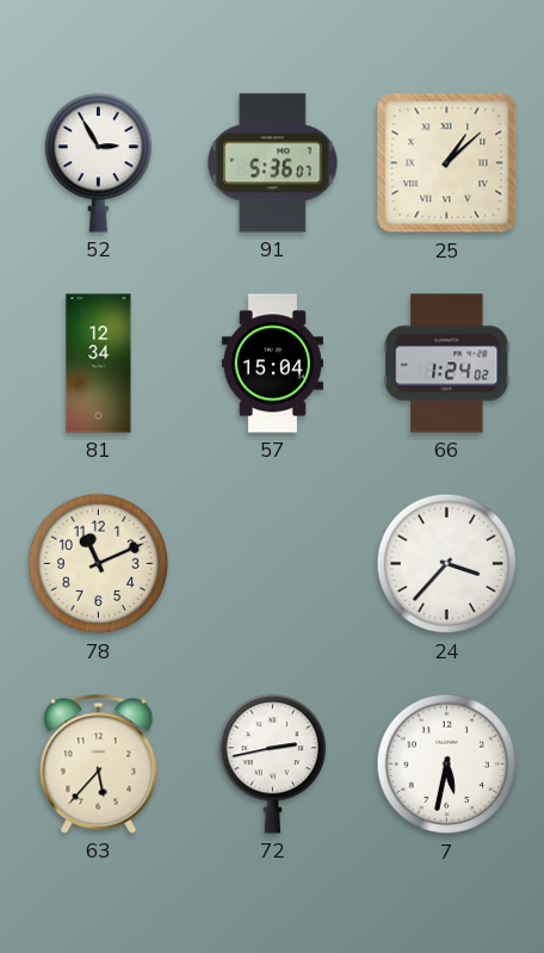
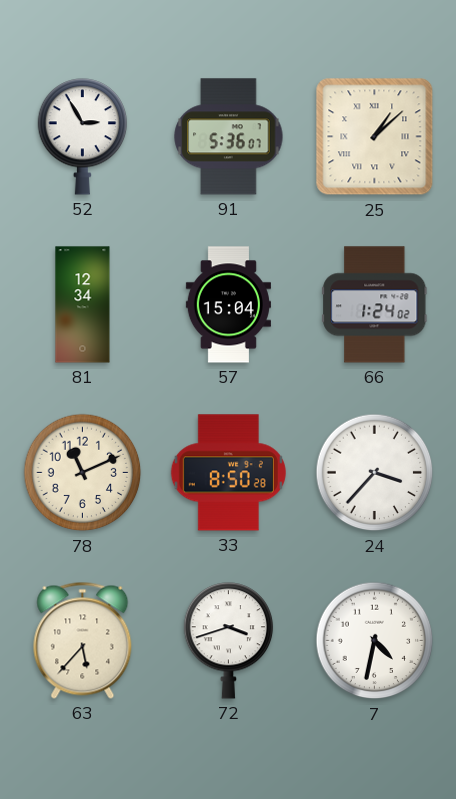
33: none -> 8:50 (228, 473)
72: 2:43 -> 3:42 (229, 641)
7: 5:32 -> 4:32 (375, 641)
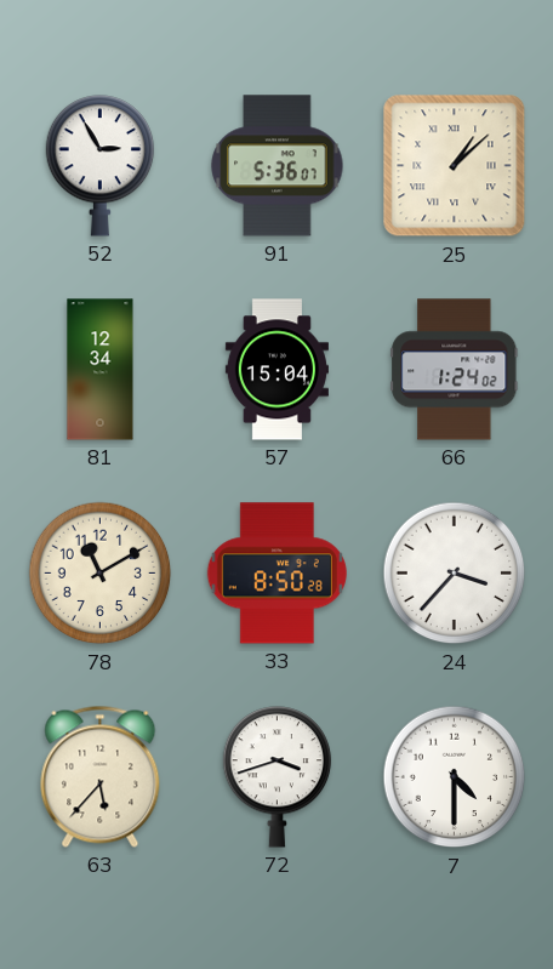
78: 11:11 -> 11:10 (101, 574)
7: 4:32 -> 4:30 (455, 777)
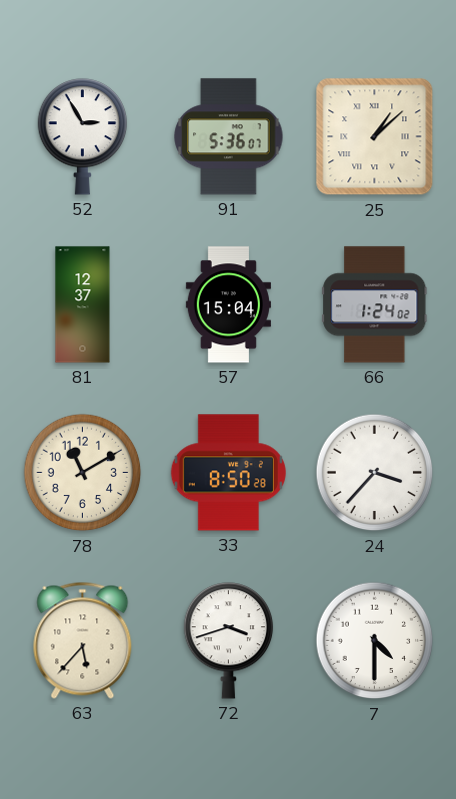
81: 12:34 -> 12:37 (83, 305)
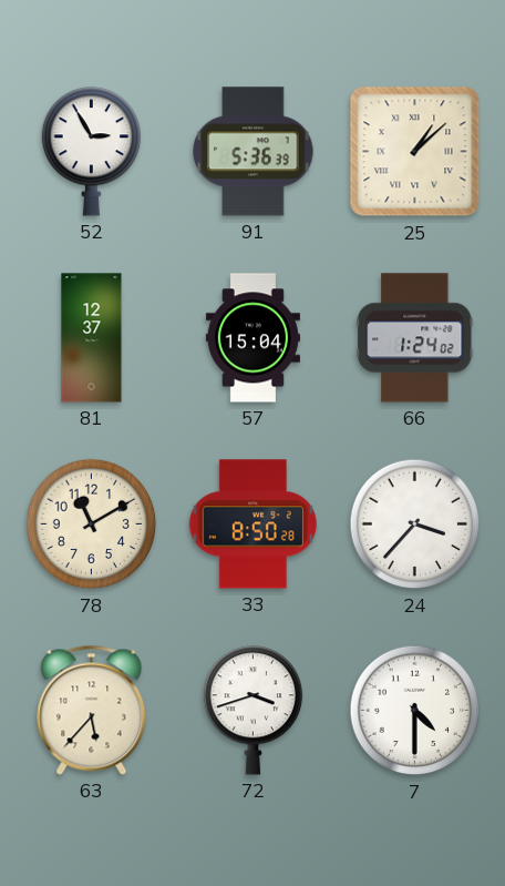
91: 5:36:07 -> 5:36:39 (254, 152)
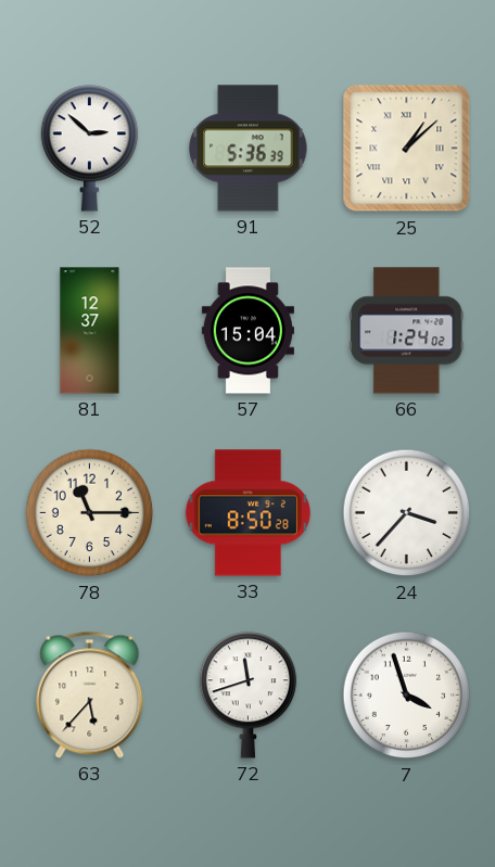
52: 2:55 -> 2:52 (90, 149)
78: 11:10 -> 11:15 (90, 513)
72: 3:42 -> 11:42 (249, 696)
7: 4:30 -> 3:57 (407, 696)
